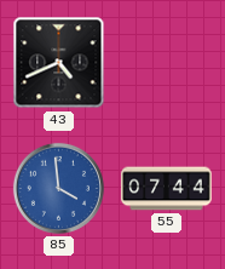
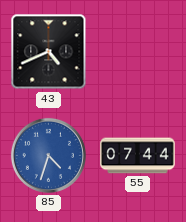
85: 3:59 -> 4:33 (48, 155)
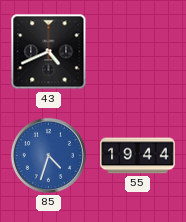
55: 07:44 -> 19:44 (138, 156)
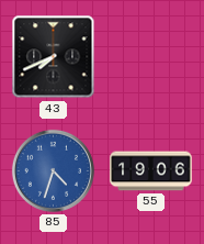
43: 4:41 -> 7:41 (54, 57)
55: 19:44 -> 19:06 (151, 171)
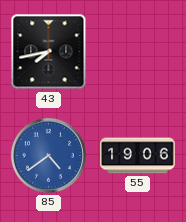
43: 7:41 -> 7:43 (49, 52)
85: 4:33 -> 4:39 (48, 155)
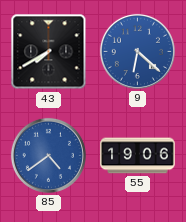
43: 7:43 -> 7:40 (49, 52)
9: none -> 6:22 (137, 51)
